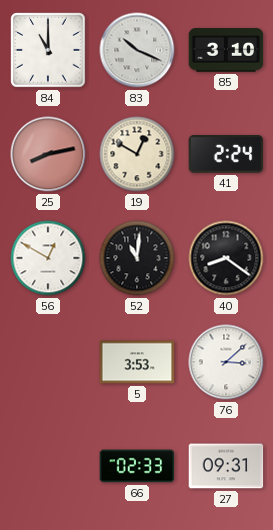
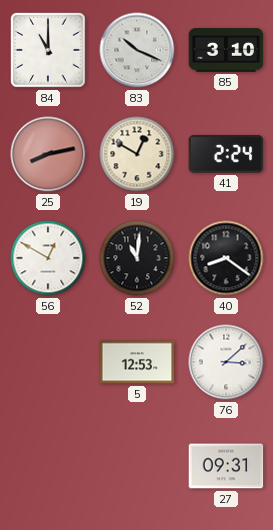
5: 3:53 -> 12:53 (137, 362)
66: 02:33 -> none (137, 466)
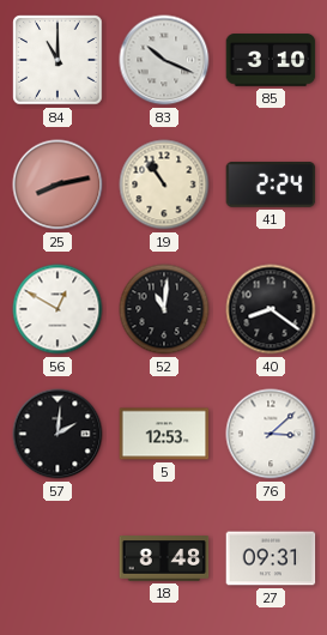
19: 12:50 -> 10:54 (164, 185)
57: none -> 2:01 (57, 434)
18: none -> 8:48 (164, 560)
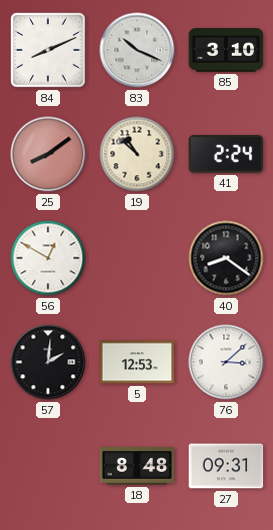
84: 11:00 -> 8:11 (48, 50)
25: 8:13 -> 8:09 (48, 154)
19: 10:54 -> 10:52 (137, 154)
52: 11:01 -> none (164, 309)
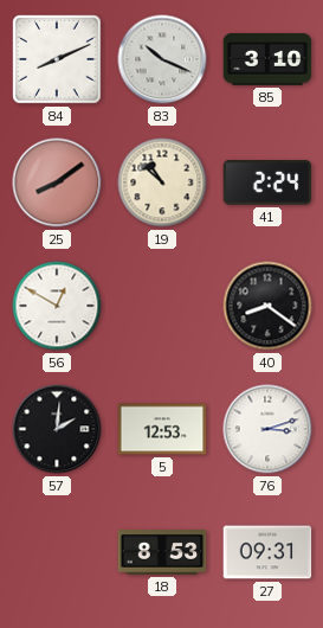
76: 3:08 -> 3:12 (267, 429)
18: 8:48 -> 8:53 (162, 553)
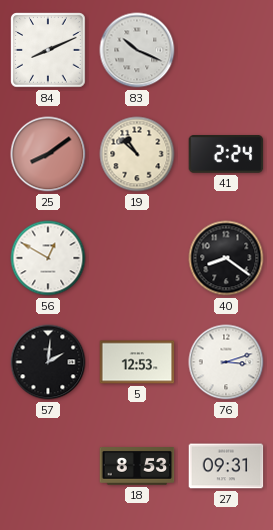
85: 3:10 -> none (267, 59)
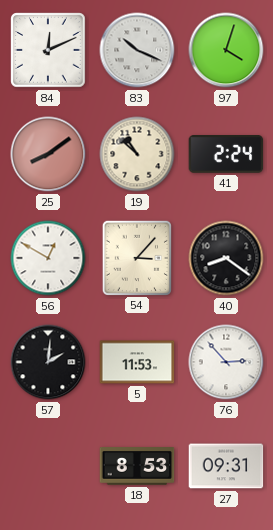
84: 8:11 -> 12:11 (48, 50)
97: none -> 4:03 (226, 50)
54: none -> 3:07 (136, 257)
5: 12:53 -> 11:53 (137, 362)
76: 3:12 -> 2:53 (226, 362)
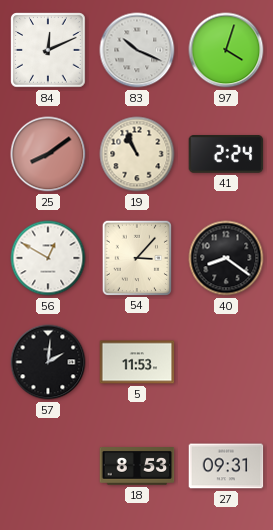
19: 10:52 -> 10:56 (137, 154)
76: 2:53 -> none (226, 362)
